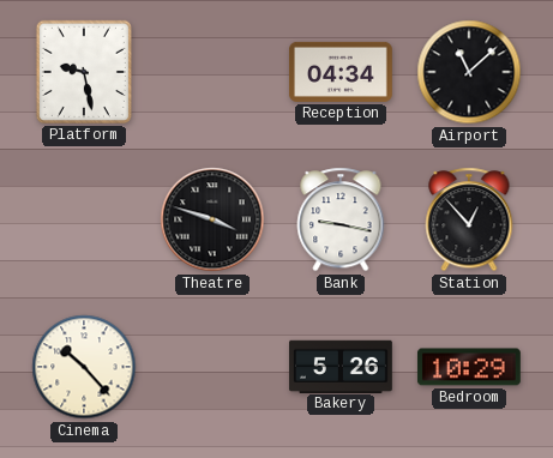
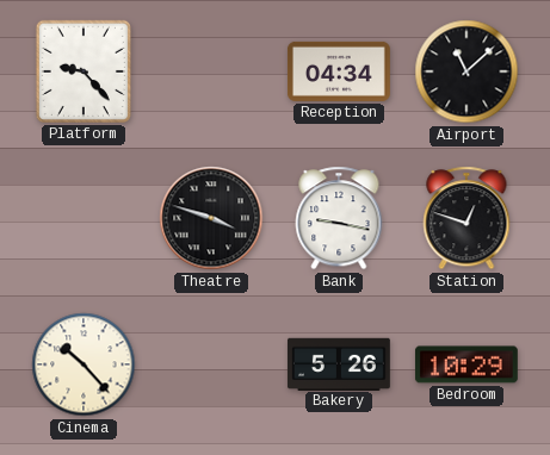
Platform: 9:28 -> 9:23 (84, 71)
Station: 12:53 -> 12:48 (466, 218)
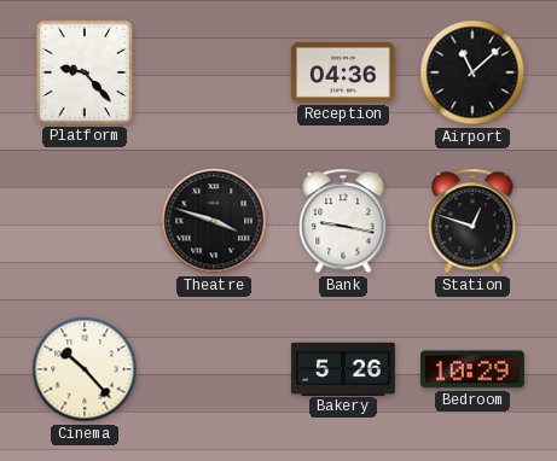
Reception: 04:34 -> 04:36 (343, 72)
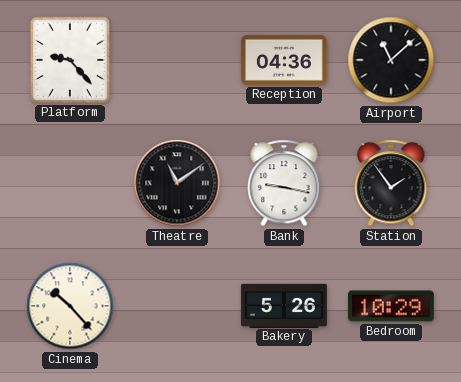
Theatre: 3:48 -> 11:09 (177, 183)
Station: 12:48 -> 1:54 (391, 183)
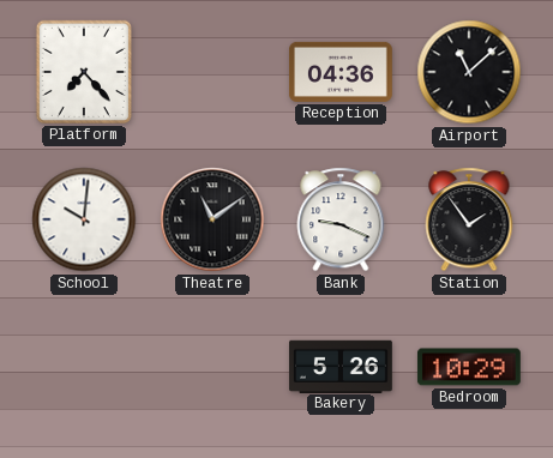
Platform: 9:23 -> 7:23 (84, 72)
School: none -> 10:01 (84, 219)
Bank: 9:17 -> 9:19 (341, 219)
Cinema: 10:23 -> none (70, 306)
